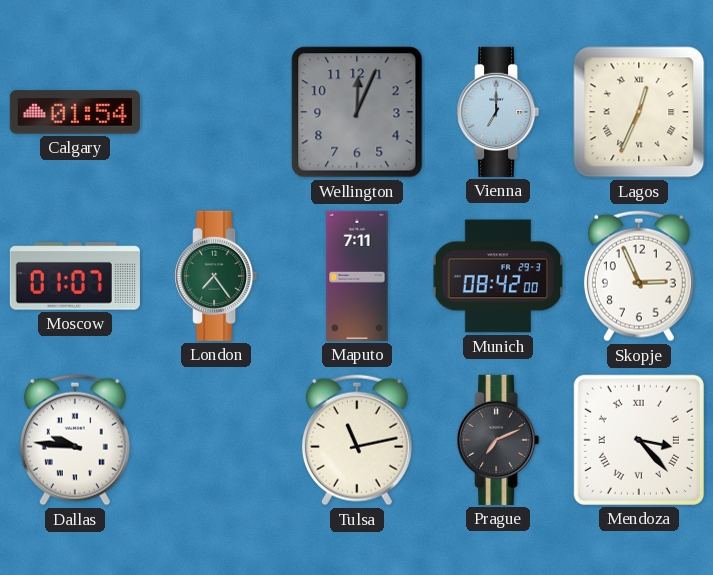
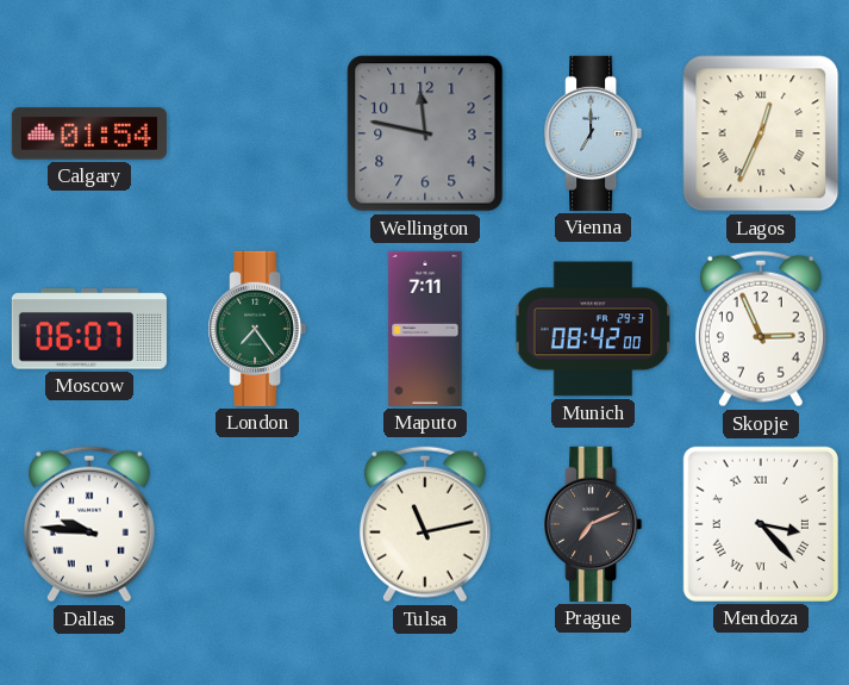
Wellington: 12:04 -> 11:47 (425, 133)
Moscow: 01:07 -> 06:07 (89, 329)
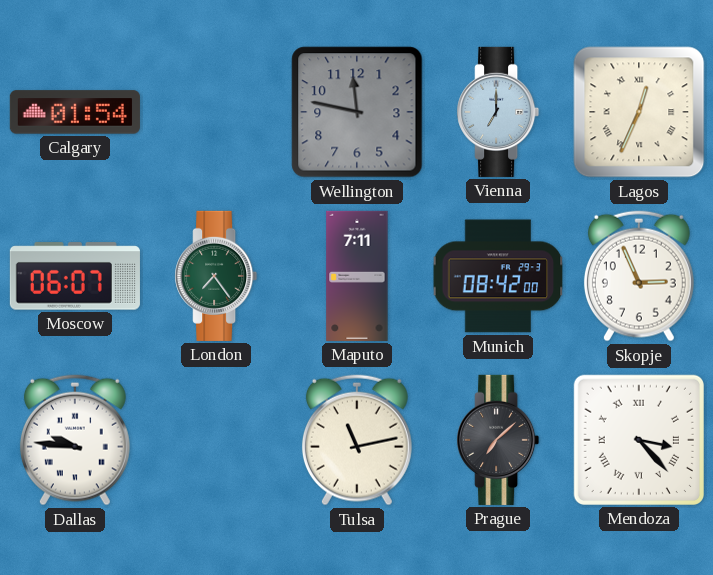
Prague: 7:11 -> 7:08 (498, 440)
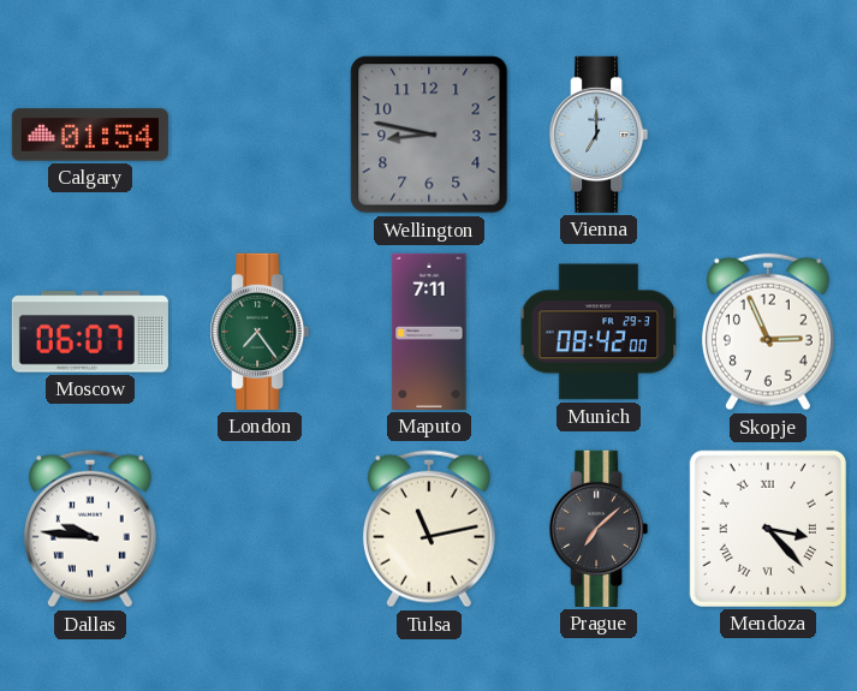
Wellington: 11:47 -> 8:47 (429, 135)
Lagos: 12:34 -> none (639, 112)
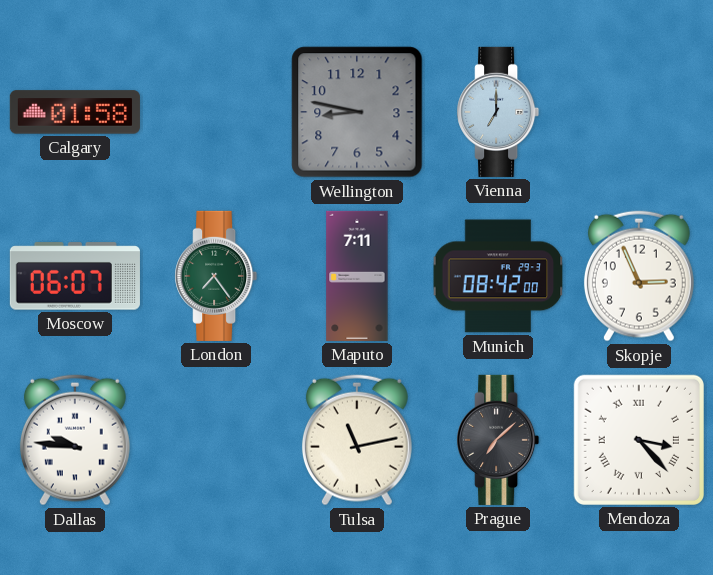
Calgary: 01:54 -> 01:58 (75, 112)
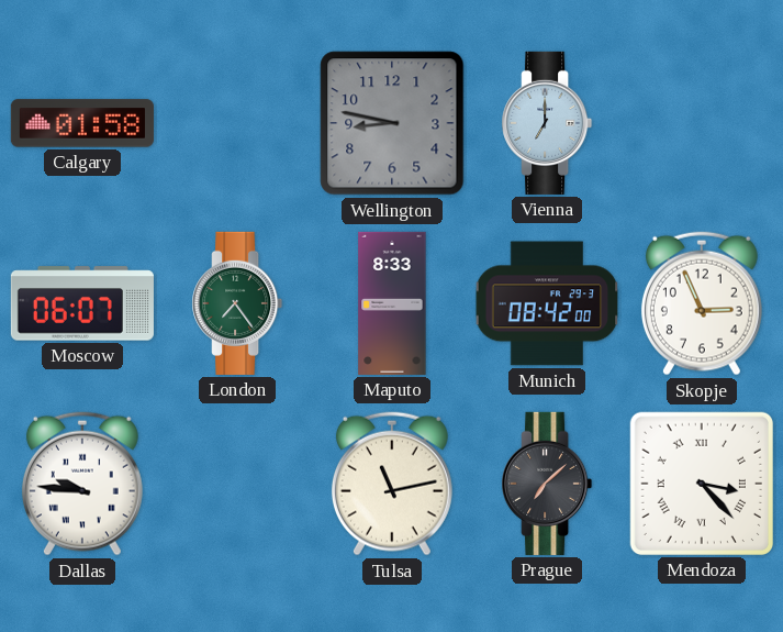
Maputo: 7:11 -> 8:33 (392, 303)
